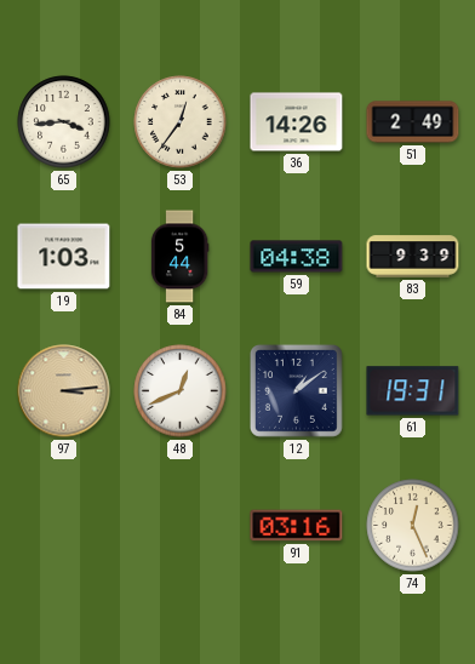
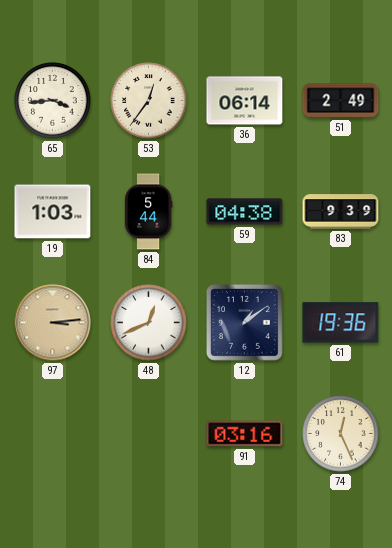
36: 14:26 -> 06:14 (245, 101)
61: 19:31 -> 19:36 (341, 323)
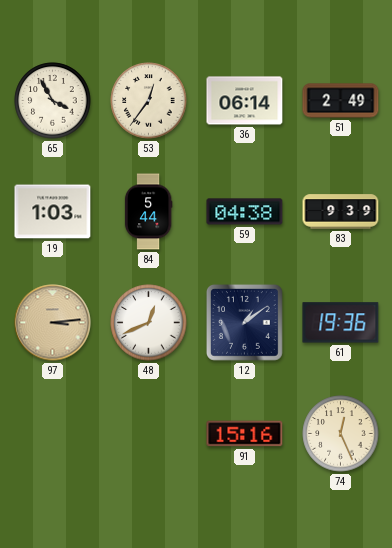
65: 3:44 -> 3:55 (53, 101)
91: 03:16 -> 15:16 (245, 434)
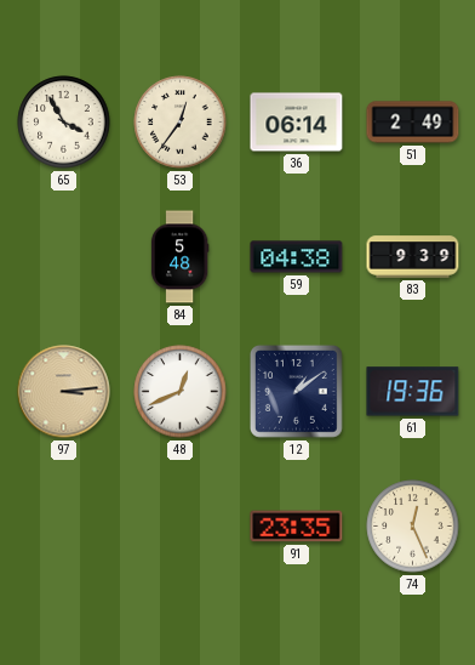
19: 1:03 -> none (53, 212)
84: 5:44 -> 5:48 (179, 257)
91: 15:16 -> 23:35 (297, 527)
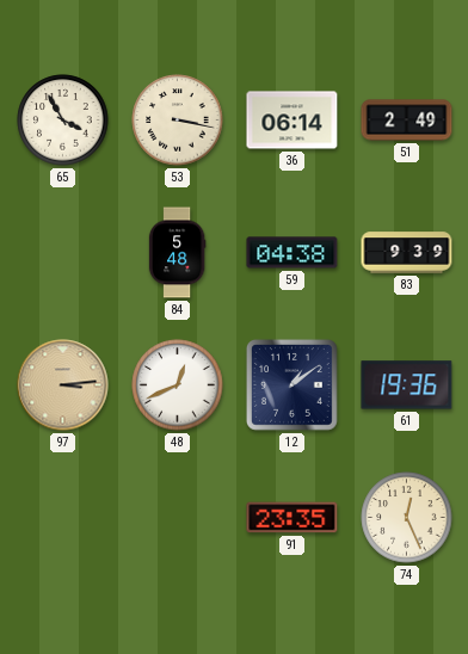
53: 12:36 -> 3:17 (178, 121)
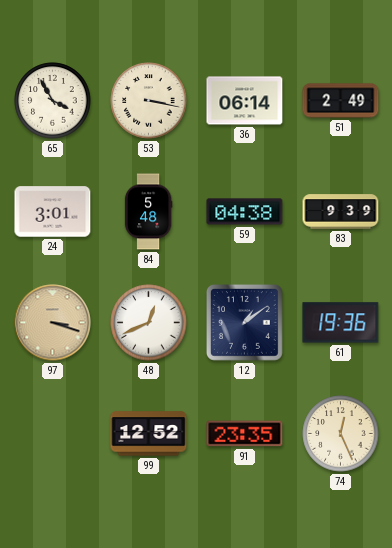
24: none -> 3:01 (53, 212)
97: 3:14 -> 3:18 (53, 323)
99: none -> 12:52 (149, 434)
